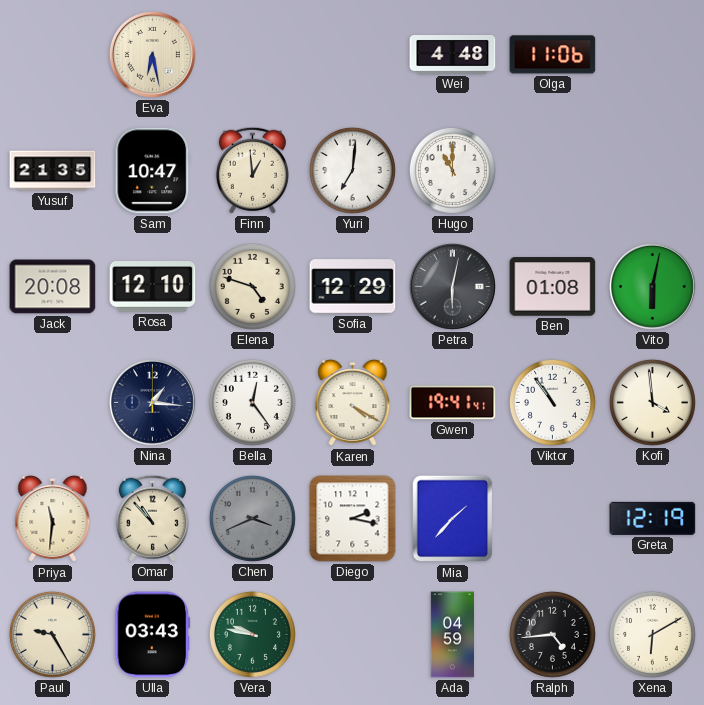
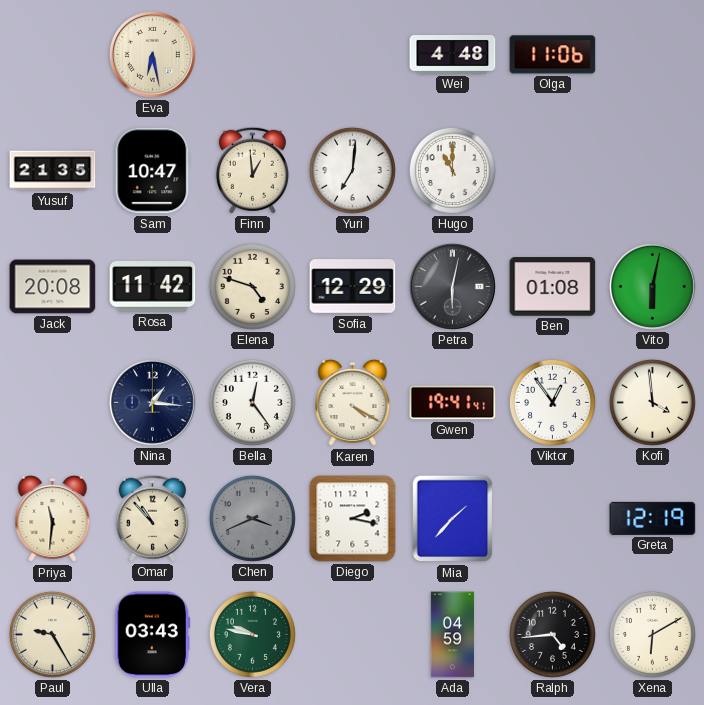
Rosa: 12:10 -> 11:42 (153, 287)
Viktor: 10:54 -> 12:54 (552, 402)
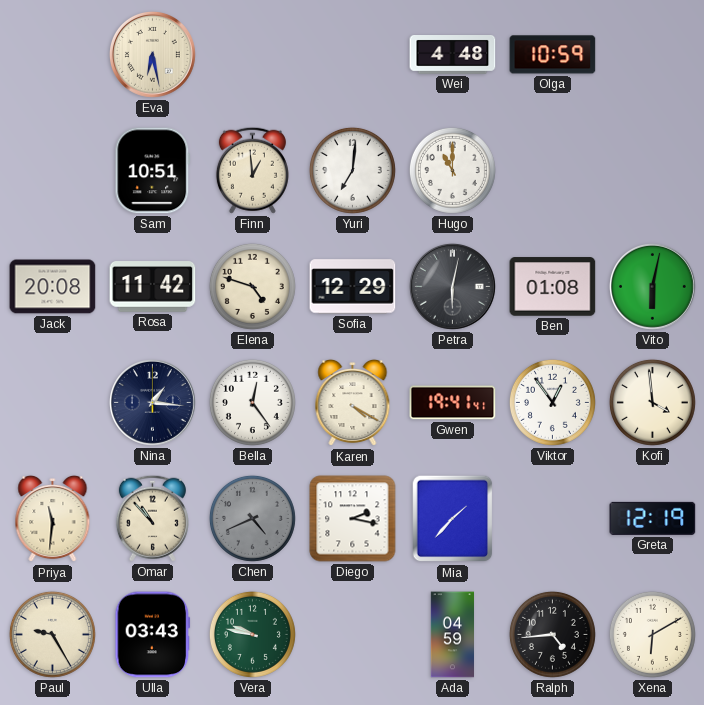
Olga: 11:06 -> 10:59 (553, 55)
Yusuf: 21:35 -> none (53, 171)
Sam: 10:47 -> 10:51 (153, 171)
Chen: 3:41 -> 4:41 (252, 518)
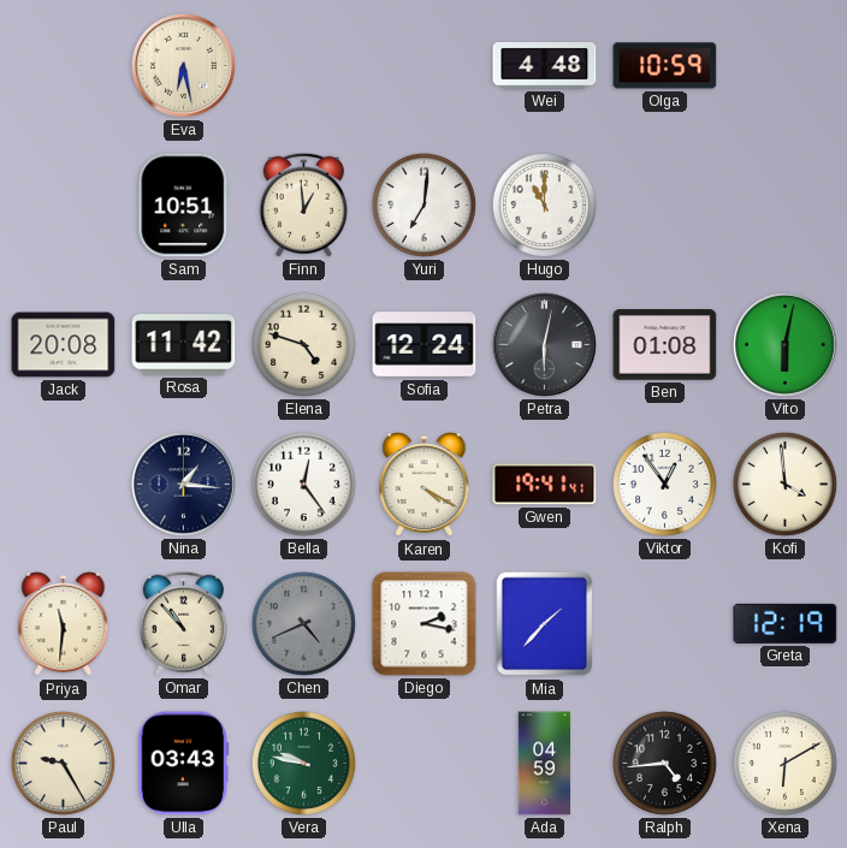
Sofia: 12:29 -> 12:24 (425, 345)
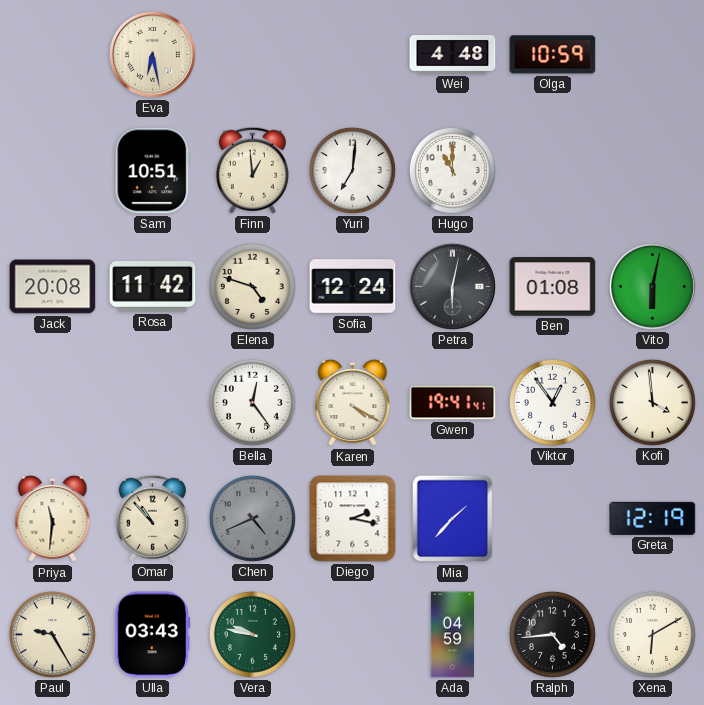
Nina: 1:16 -> none (183, 484)
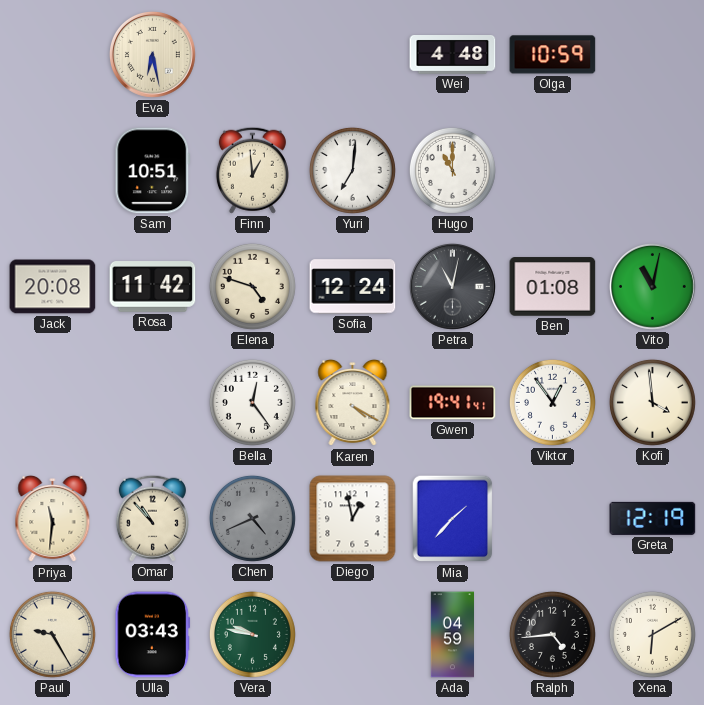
Petra: 6:02 -> 11:02 (452, 286)
Vito: 6:02 -> 11:02 (652, 286)
Diego: 2:17 -> 12:58 (353, 519)
